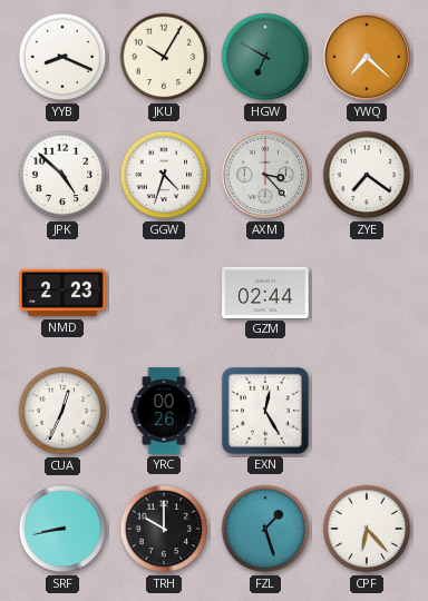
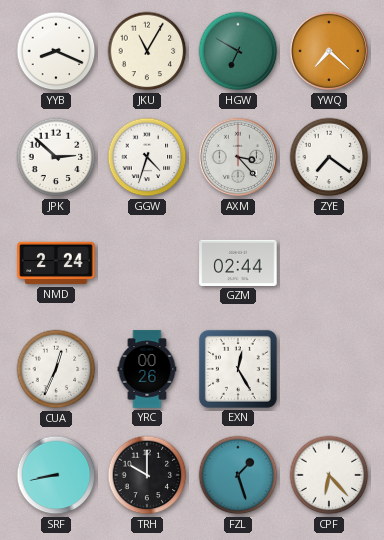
JKU: 10:05 -> 11:05 (147, 51)
JPK: 4:52 -> 2:52 (56, 157)
NMD: 2:23 -> 2:24 (56, 263)
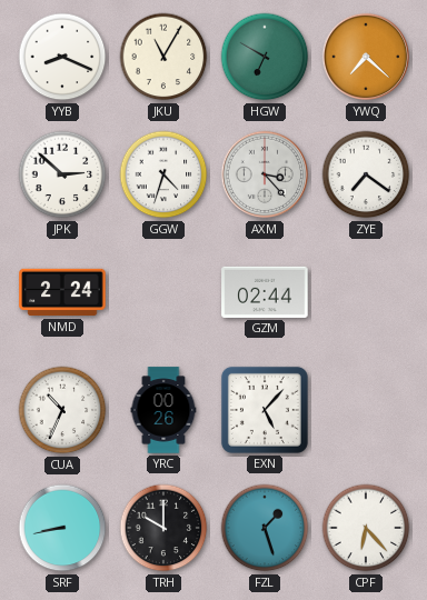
CUA: 12:34 -> 10:34 (62, 410)
EXN: 12:25 -> 5:07 (265, 410)
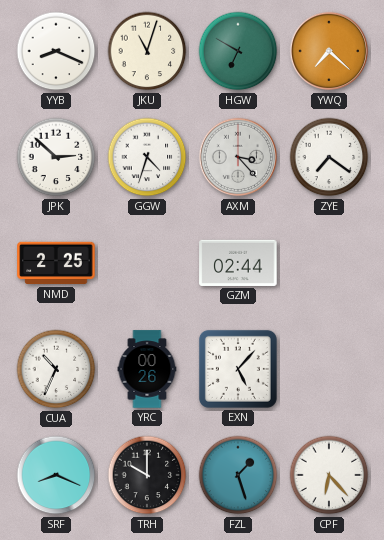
JKU: 11:05 -> 11:03 (147, 51)
NMD: 2:24 -> 2:25 (56, 263)
SRF: 8:43 -> 8:19 (56, 475)
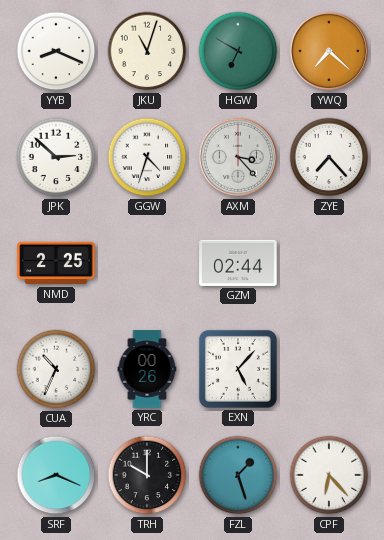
ZYE: 7:21 -> 7:23 (329, 157)
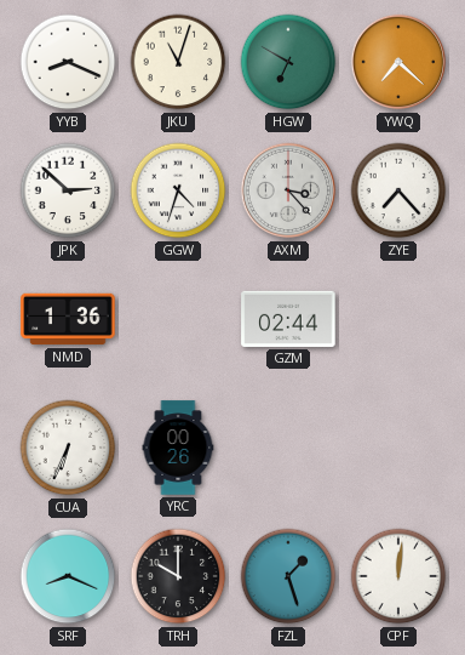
NMD: 2:25 -> 1:36 (68, 319)
CUA: 10:34 -> 6:34 (68, 448)
EXN: 5:07 -> none (238, 369)
CPF: 6:23 -> 12:01 (398, 576)
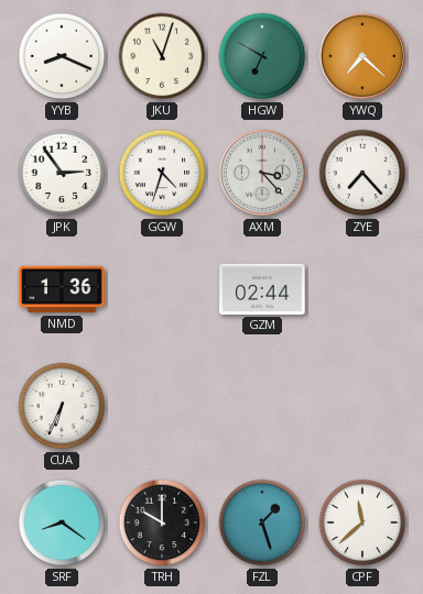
JPK: 2:52 -> 2:54 (62, 173)
YRC: 00:26 -> none (178, 448)
SRF: 8:19 -> 8:21 (62, 522)
CPF: 12:01 -> 11:38 (362, 522)
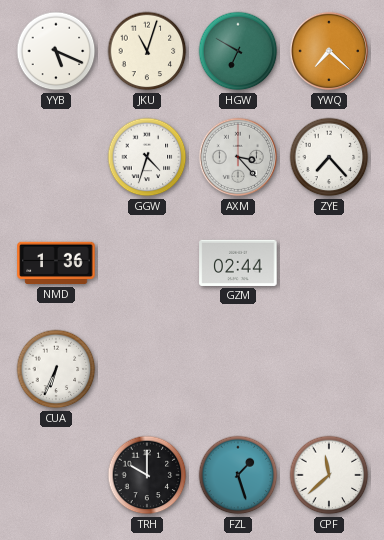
YYB: 8:19 -> 5:19 (56, 51)
JPK: 2:54 -> none (62, 173)
SRF: 8:21 -> none (62, 522)
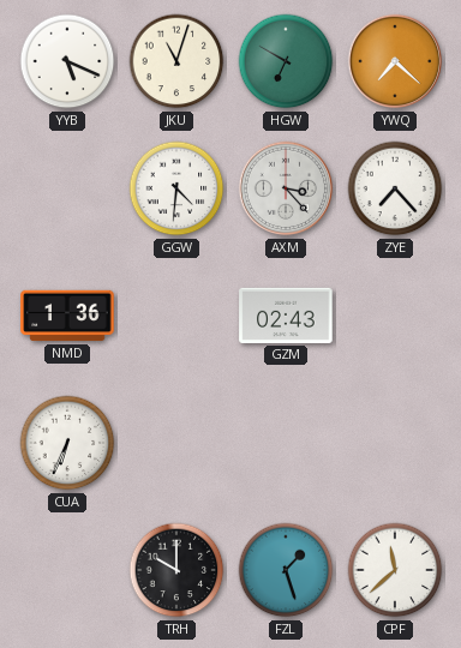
GGW: 4:33 -> 4:31 (176, 188)
GZM: 02:44 -> 02:43 (286, 316)
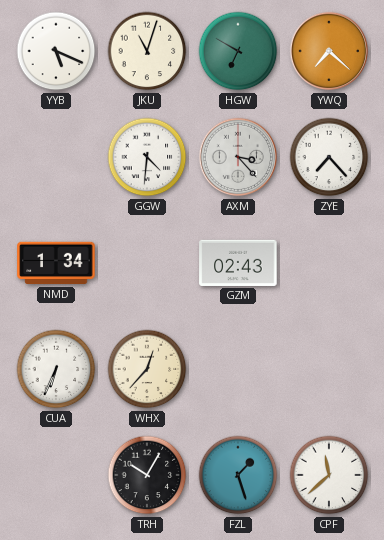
NMD: 1:36 -> 1:34 (56, 263)
WHX: none -> 12:37 (147, 369)
TRH: 10:00 -> 10:05 (147, 475)
